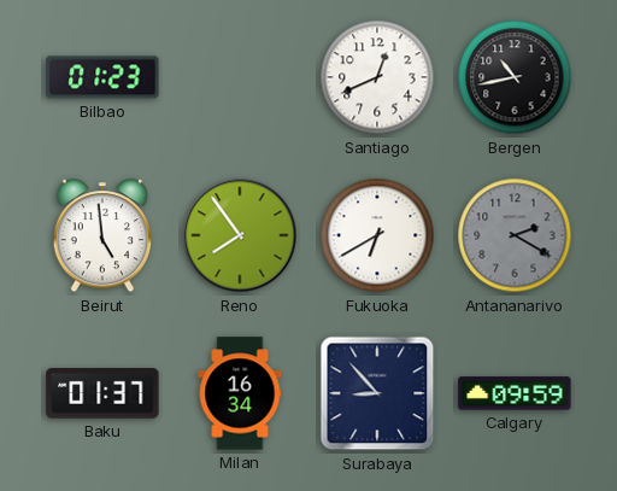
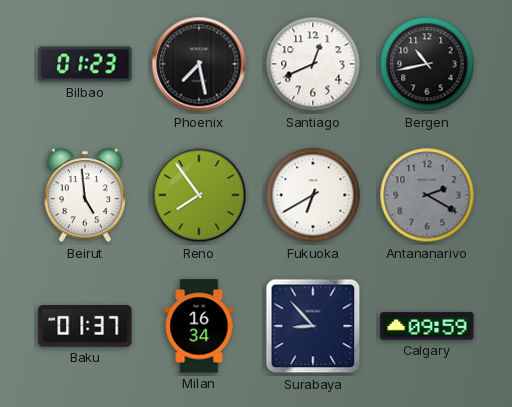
Phoenix: none -> 7:28 (199, 64)
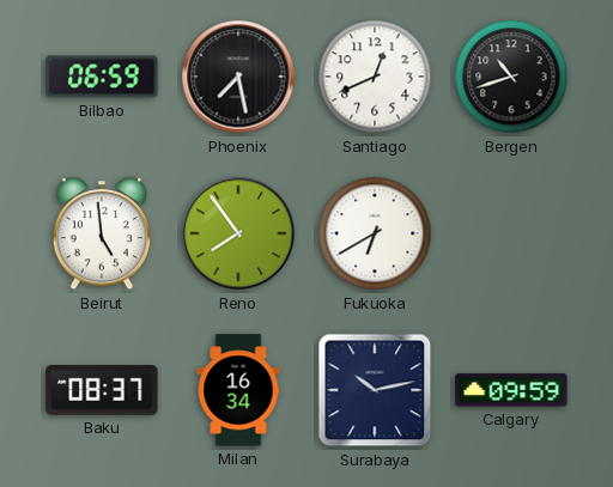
Bilbao: 01:23 -> 06:59 (102, 77)
Bergen: 10:43 -> 10:42 (511, 77)
Antananarivo: 2:20 -> none (427, 195)
Baku: 01:37 -> 08:37 (102, 390)
Surabaya: 8:53 -> 10:13 (375, 390)
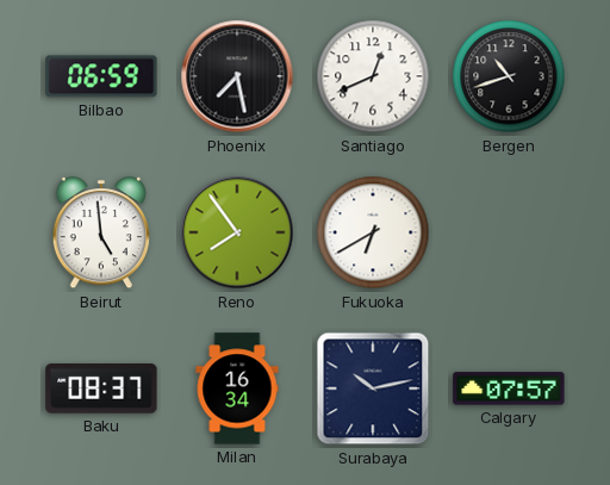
Calgary: 09:59 -> 07:57 (509, 388)
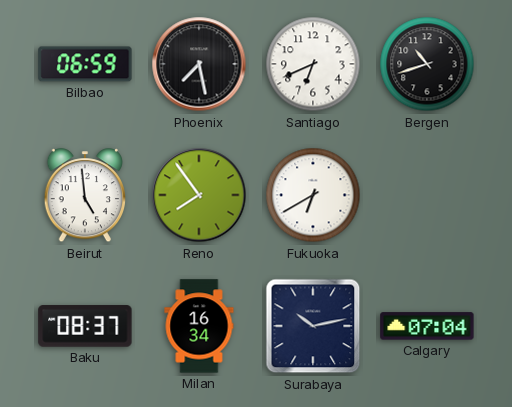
Santiago: 12:41 -> 6:41 (313, 64)
Calgary: 07:57 -> 07:04 (427, 326)
